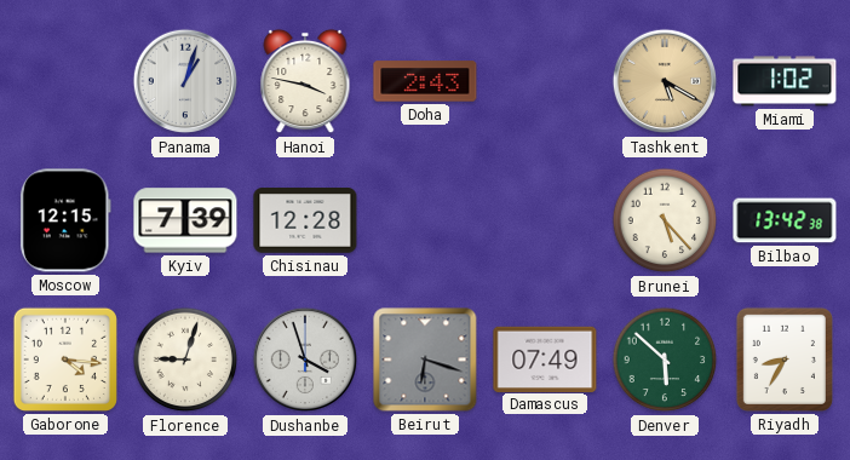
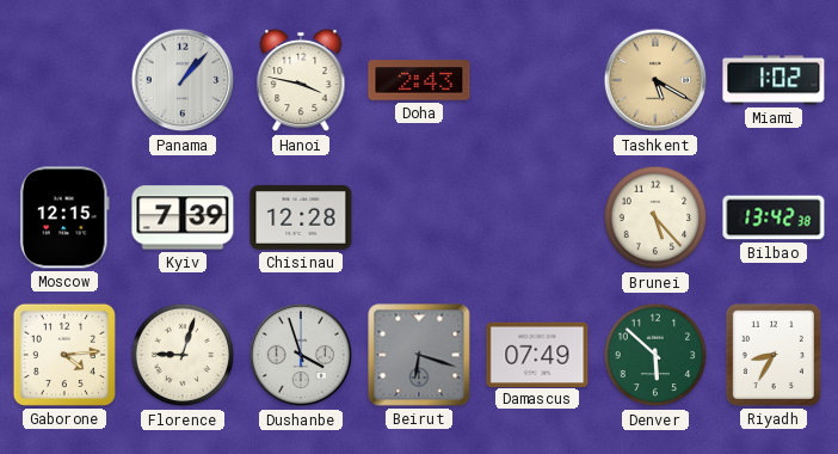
Panama: 1:03 -> 1:07 (183, 80)
Gaborone: 4:16 -> 4:14 (64, 355)
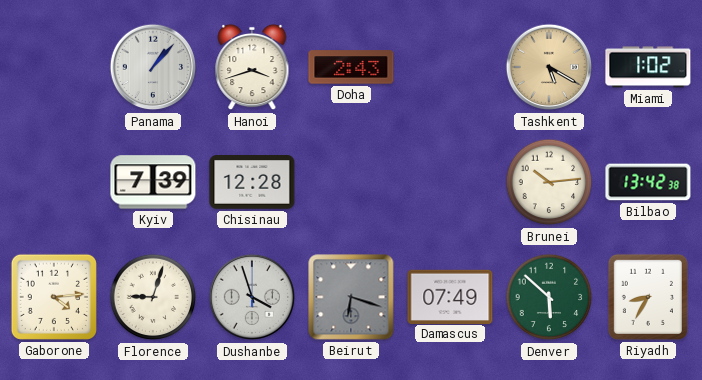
Hanoi: 3:47 -> 3:42 (252, 67)
Moscow: 12:15 -> none (64, 217)
Brunei: 5:23 -> 10:14 (549, 182)
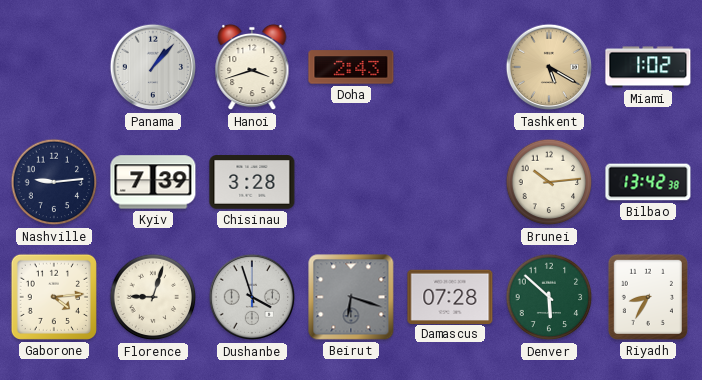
Nashville: none -> 9:14 (54, 182)
Chisinau: 12:28 -> 3:28 (252, 183)
Damascus: 07:49 -> 07:28 (450, 296)
